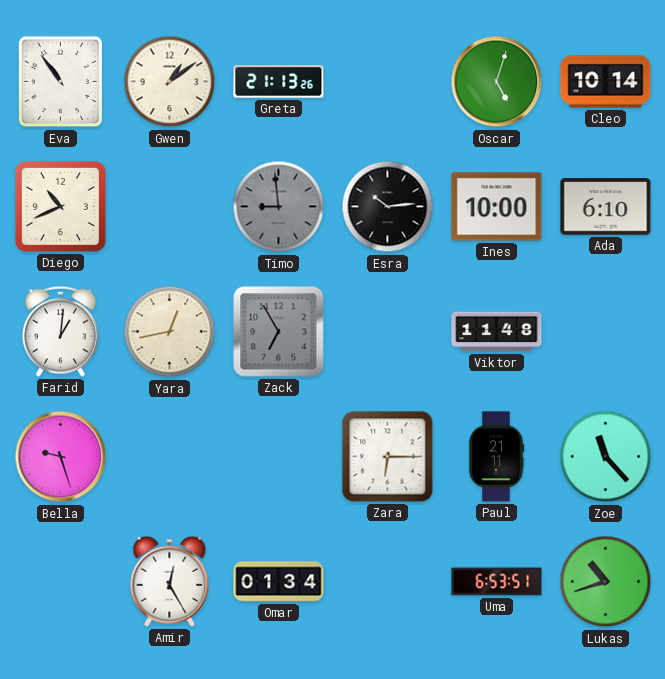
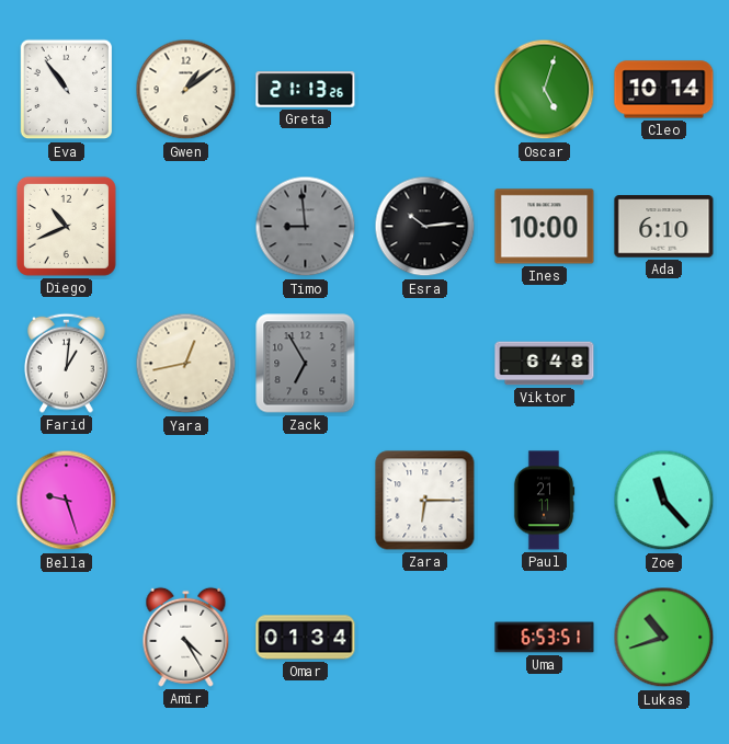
Viktor: 11:48 -> 6:48 (545, 364)
Amir: 12:25 -> 4:25 (186, 637)
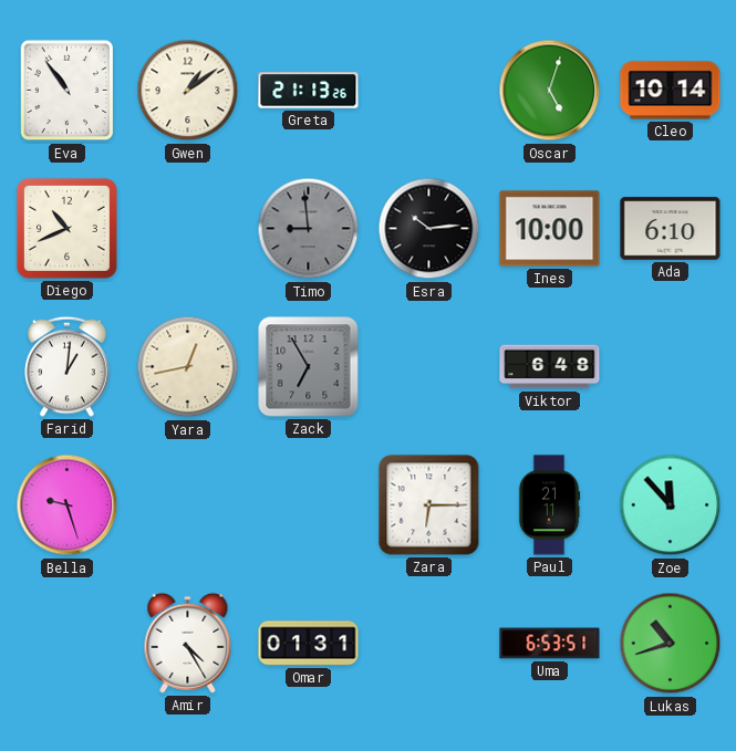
Zoe: 11:23 -> 11:53 (671, 505)
Omar: 01:34 -> 01:31 (309, 644)
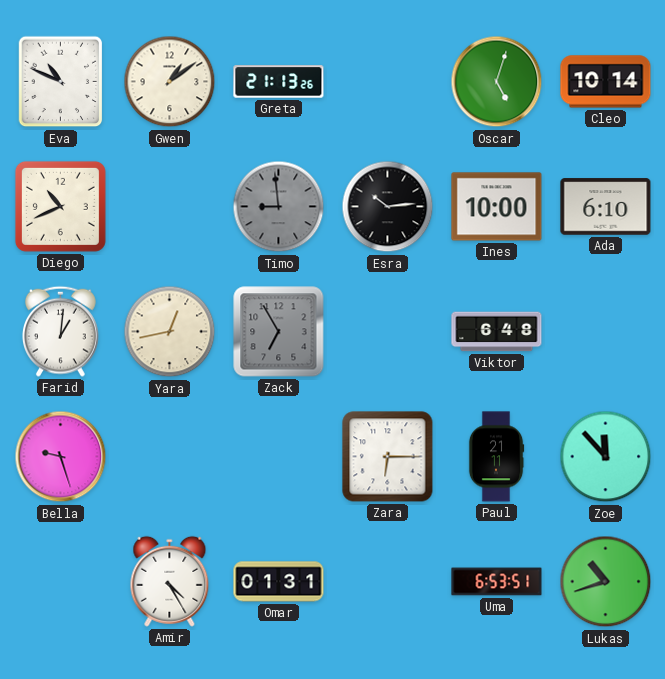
Eva: 10:54 -> 10:49 (61, 82)
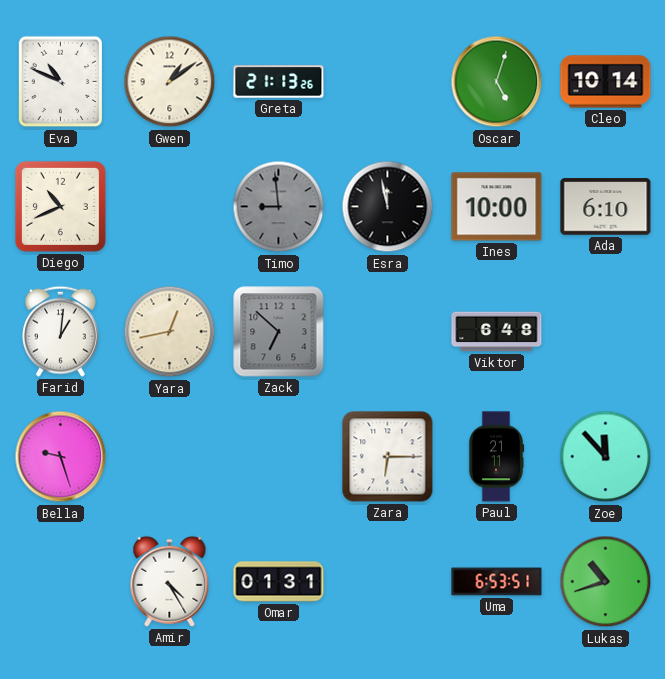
Esra: 10:14 -> 11:58 (388, 207)
Zack: 6:55 -> 6:52 (279, 332)
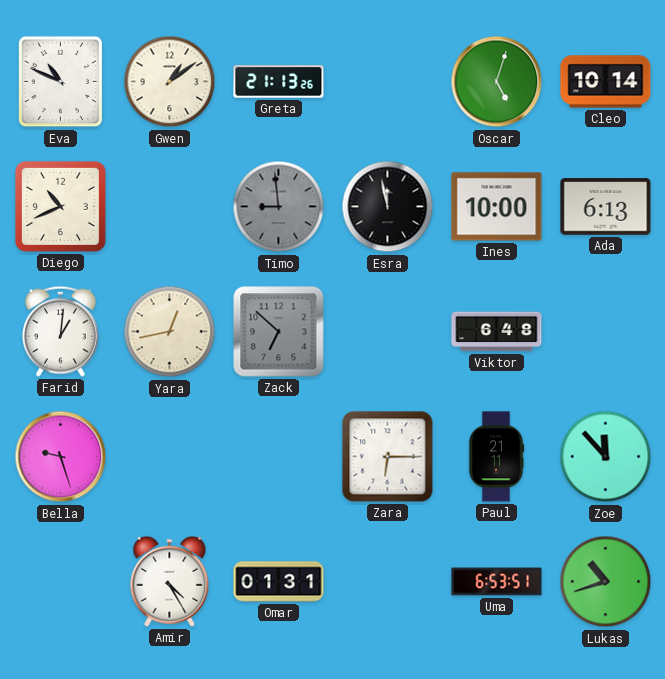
Ada: 6:10 -> 6:13 (606, 207)
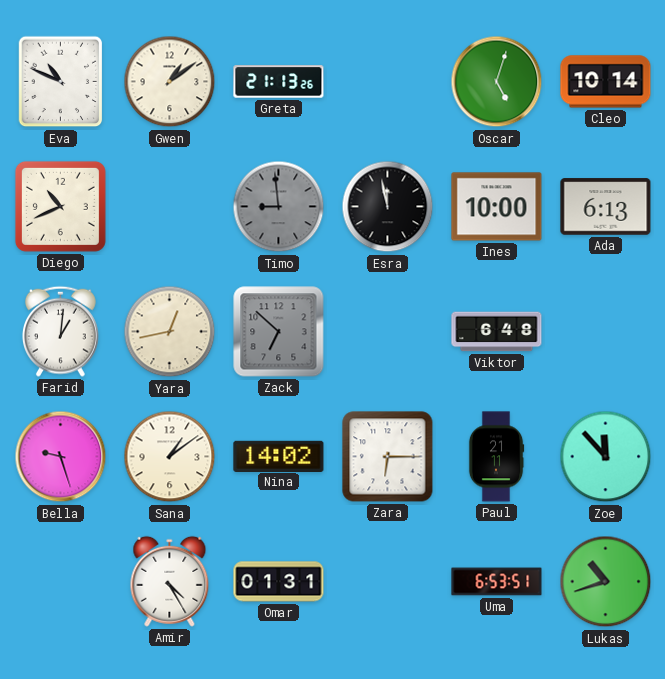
Sana: none -> 1:09 (170, 457)
Nina: none -> 14:02 (279, 456)
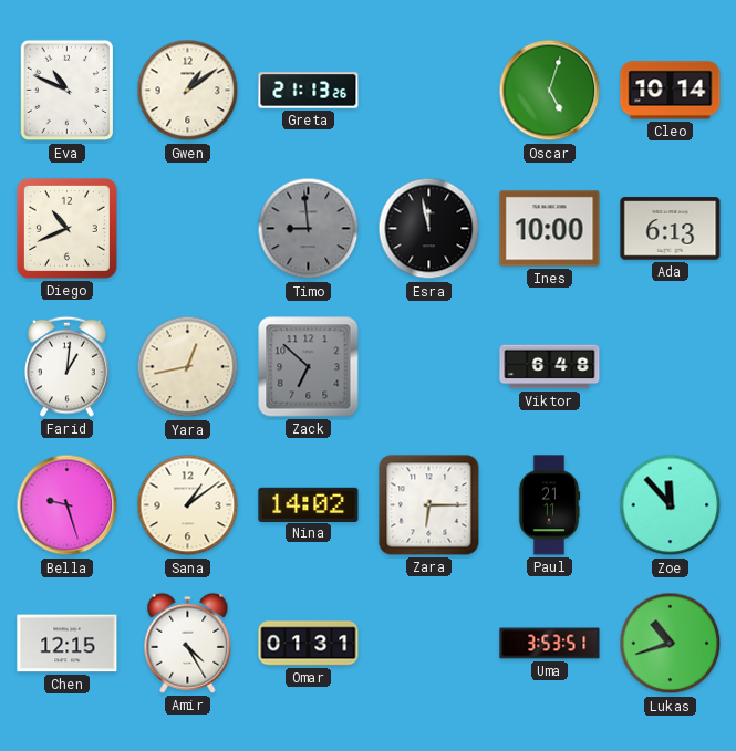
Chen: none -> 12:15 (68, 644)
Uma: 6:53 -> 3:53 (550, 644)
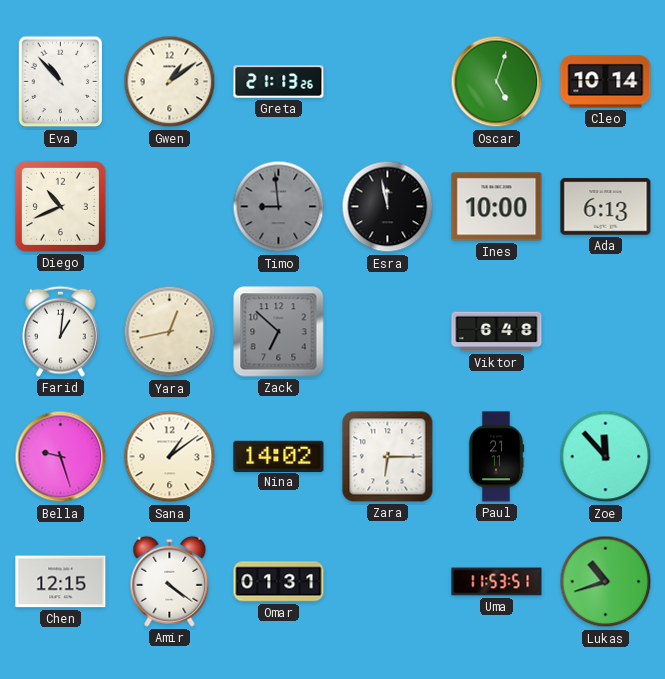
Eva: 10:49 -> 10:53 (61, 82)
Amir: 4:25 -> 4:21 (170, 581)
Uma: 3:53 -> 11:53 (497, 582)
